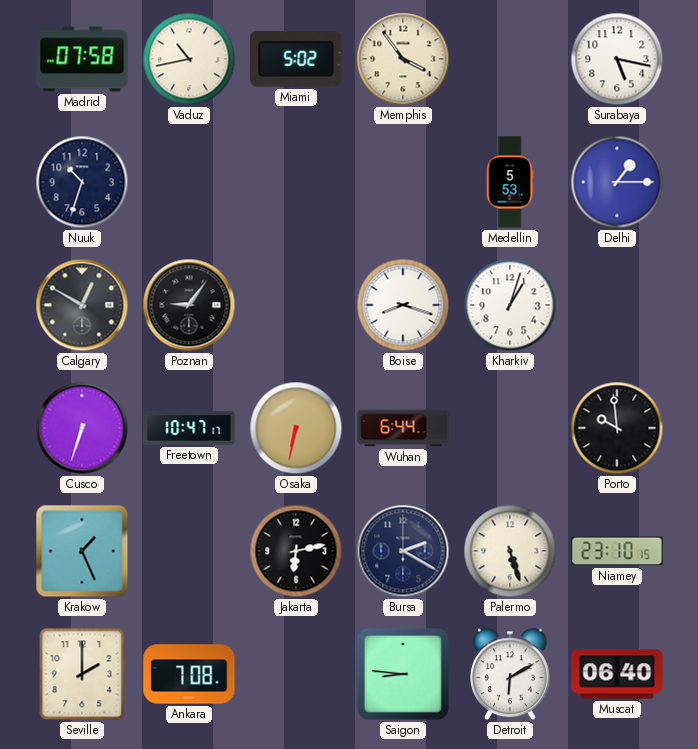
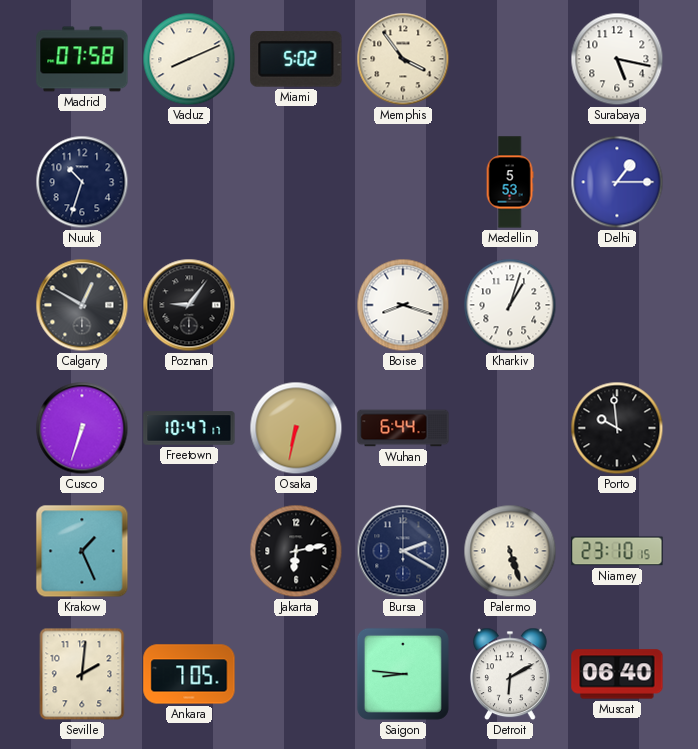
Vaduz: 10:43 -> 8:11 (189, 59)
Seville: 2:00 -> 2:01 (82, 674)
Ankara: 7:08 -> 7:05 (189, 674)
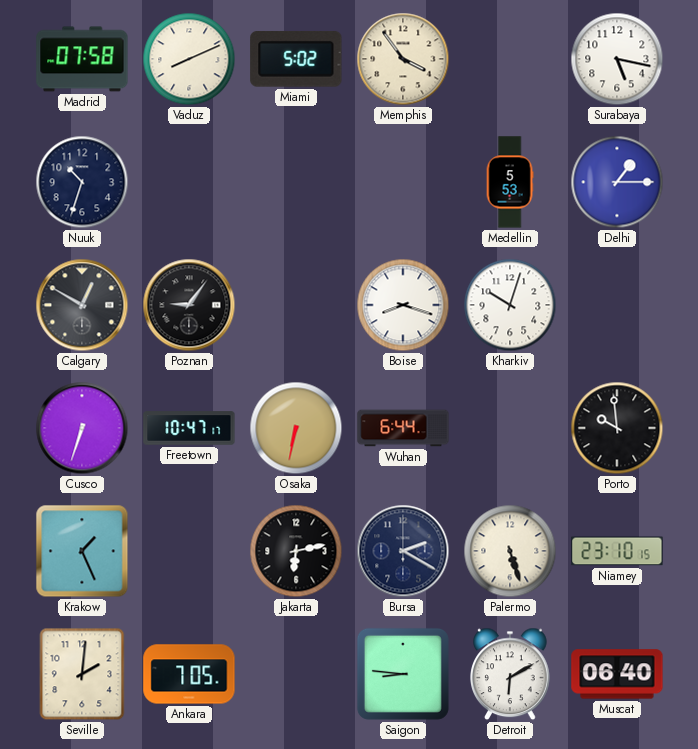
Kharkiv: 1:03 -> 10:03 (510, 305)
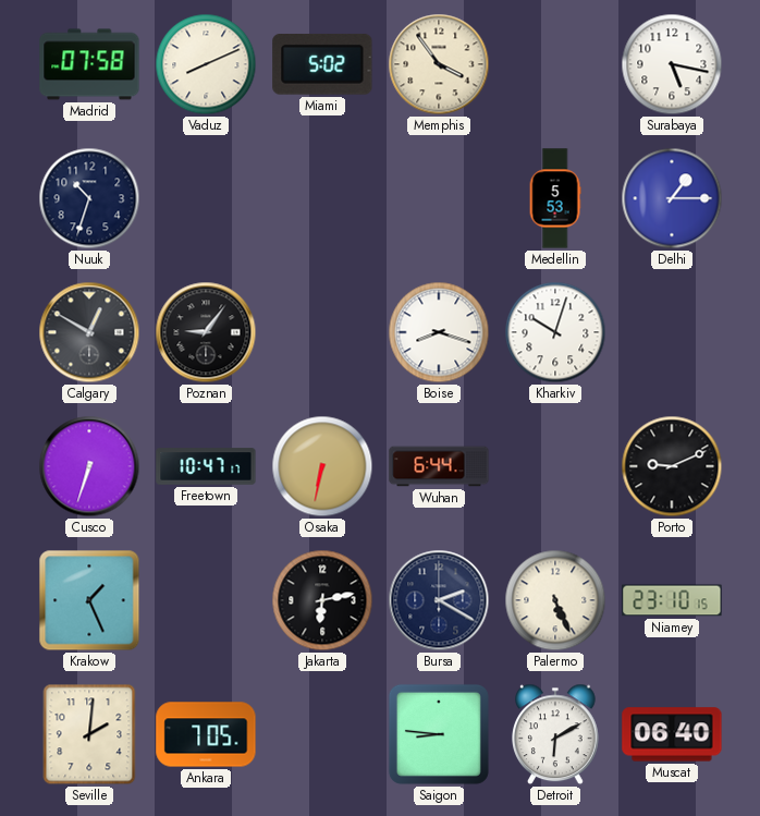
Porto: 9:59 -> 9:11 (672, 466)
Palermo: 5:27 -> 5:26 (555, 600)
